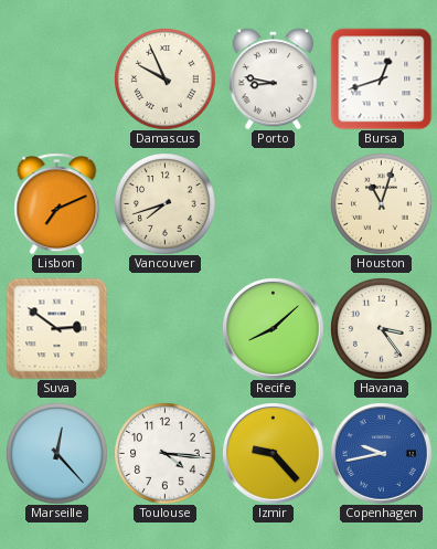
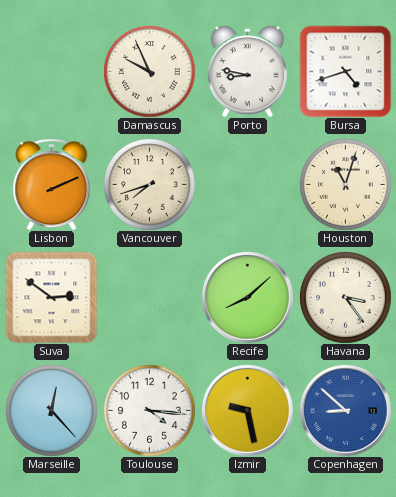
Bursa: 12:42 -> 4:42 (345, 71)
Lisbon: 7:11 -> 2:11 (52, 184)
Izmir: 9:23 -> 9:28 (248, 411)
Copenhagen: 9:43 -> 8:52 (346, 411)
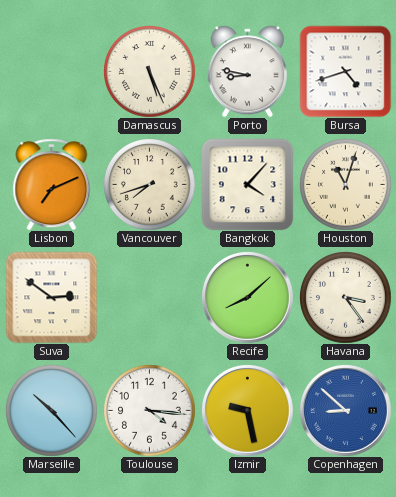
Damascus: 9:56 -> 5:26 (149, 71)
Lisbon: 2:11 -> 7:11 (52, 184)
Bangkok: none -> 4:07 (247, 184)
Marseille: 12:23 -> 10:23 (51, 410)
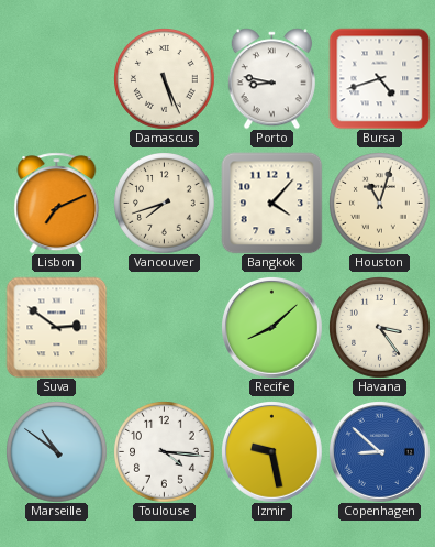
Marseille: 10:23 -> 10:51 (56, 451)
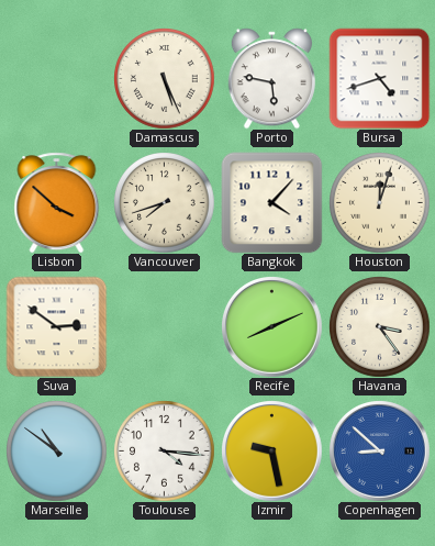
Porto: 8:47 -> 5:47 (271, 78)
Lisbon: 7:11 -> 3:52 (57, 202)
Houston: 11:03 -> 12:03 (379, 202)
Recife: 8:08 -> 8:11 (272, 327)
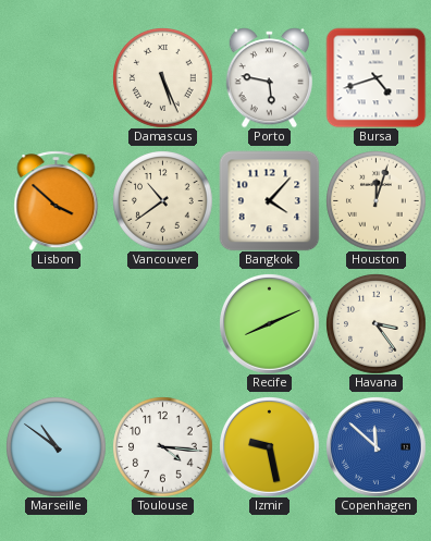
Vancouver: 7:42 -> 10:39 (162, 200)
Suva: 2:51 -> none (56, 326)
Copenhagen: 8:52 -> 11:52 (377, 447)
